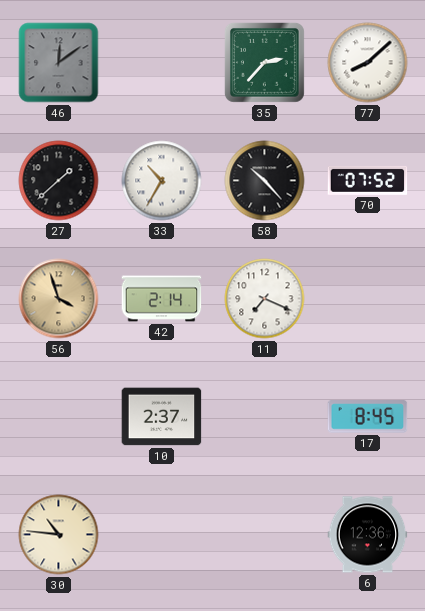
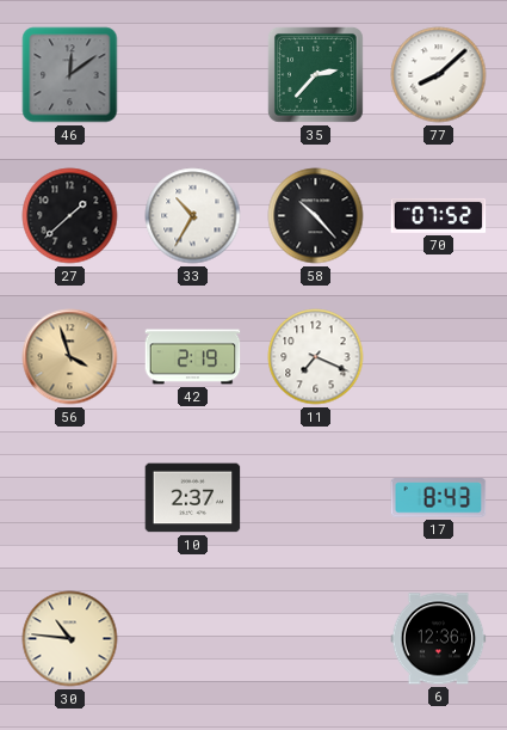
42: 2:14 -> 2:19 (193, 357)
17: 8:45 -> 8:43 (439, 498)
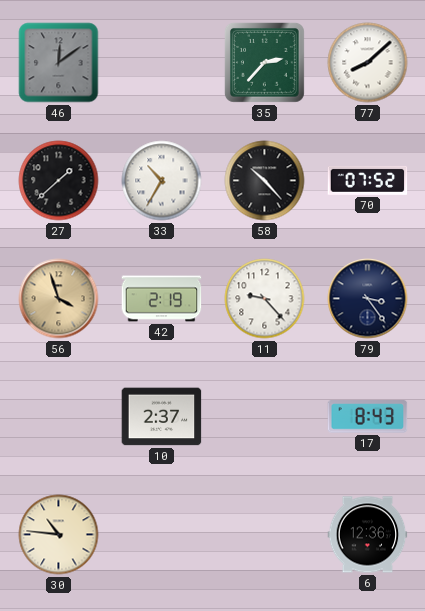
11: 7:19 -> 9:23 (265, 299)
79: none -> 3:24 (368, 299)
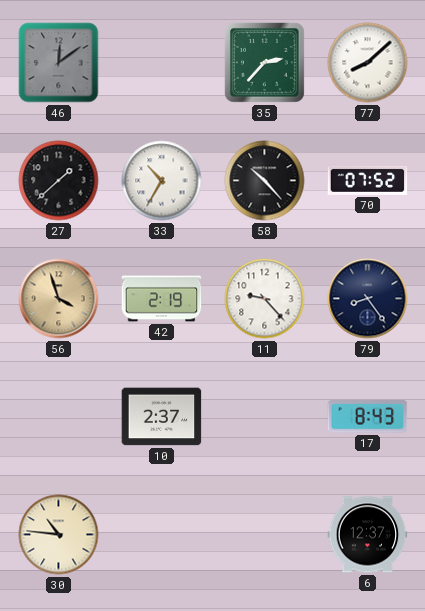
79: 3:24 -> 8:24 (368, 299)
6: 12:36 -> 12:37 (368, 535)
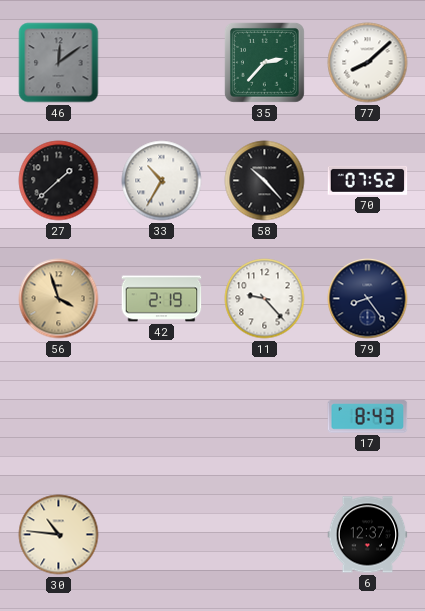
10: 2:37 -> none (162, 417)
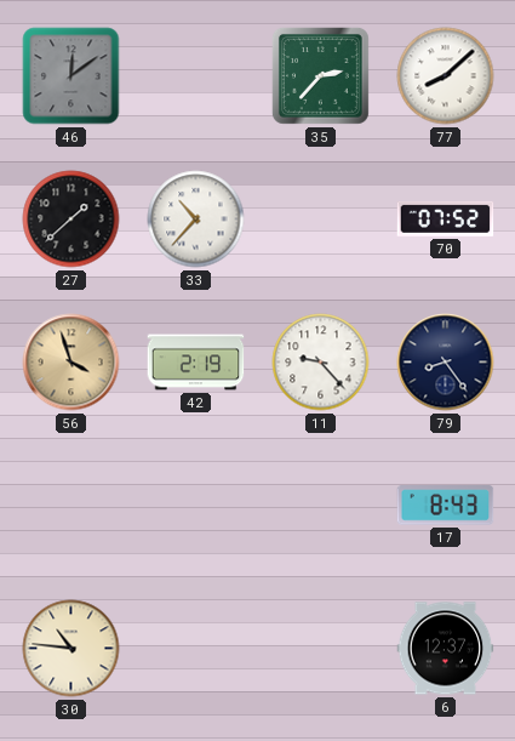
33: 10:35 -> 10:37 (196, 220)
58: 10:23 -> none (265, 181)
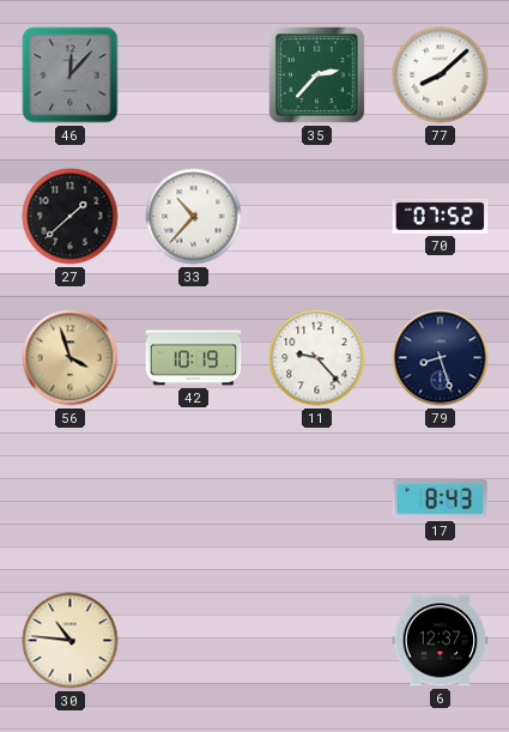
46: 12:09 -> 12:07 (71, 75)
42: 2:19 -> 10:19 (194, 358)
79: 8:24 -> 8:27 (441, 358)
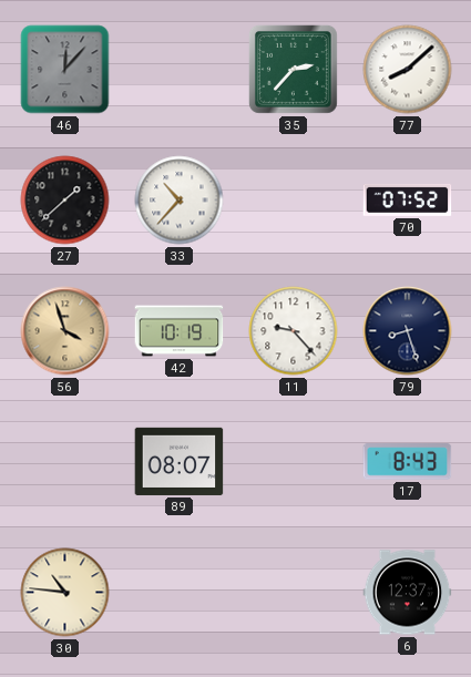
89: none -> 08:07 (180, 461)
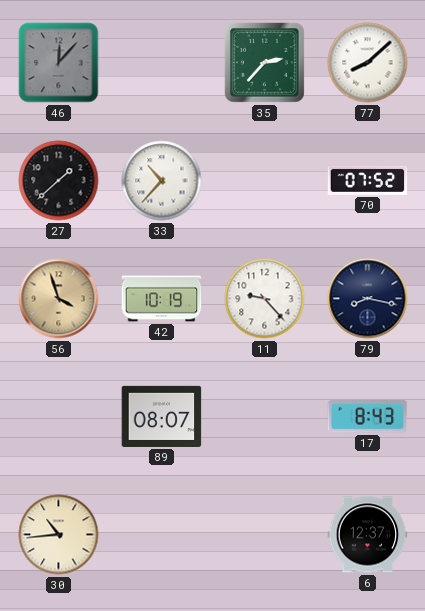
79: 8:27 -> 8:17 (368, 299)
30: 10:46 -> 10:44 (59, 535)
